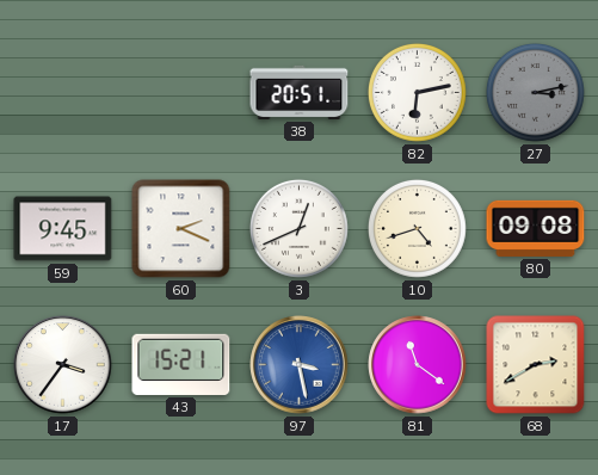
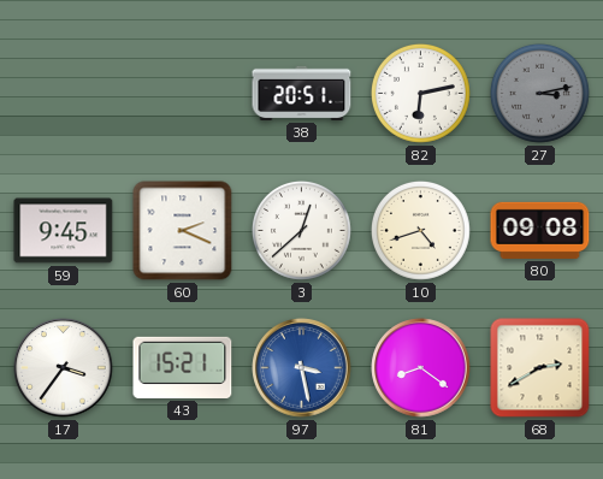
3: 12:41 -> 12:38 (301, 230)
81: 11:21 -> 8:21 (421, 368)
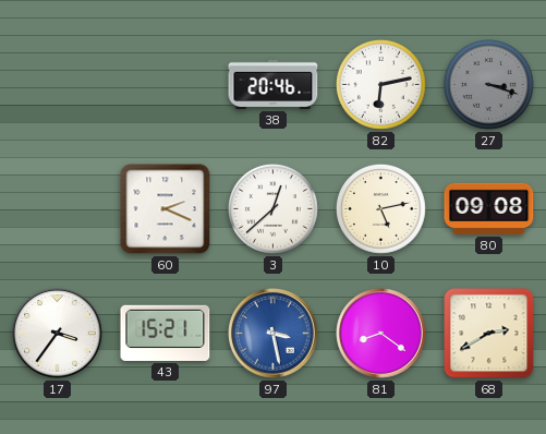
38: 20:51 -> 20:46 (274, 84)
27: 3:13 -> 3:18 (488, 84)
59: 9:45 -> none (64, 231)
10: 4:42 -> 5:13 (380, 208)
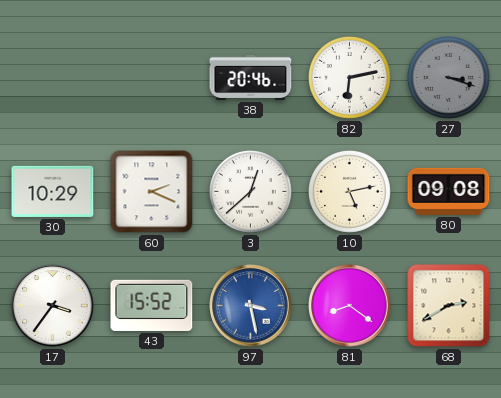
30: none -> 10:29 (53, 191)
43: 15:21 -> 15:52 (152, 305)
